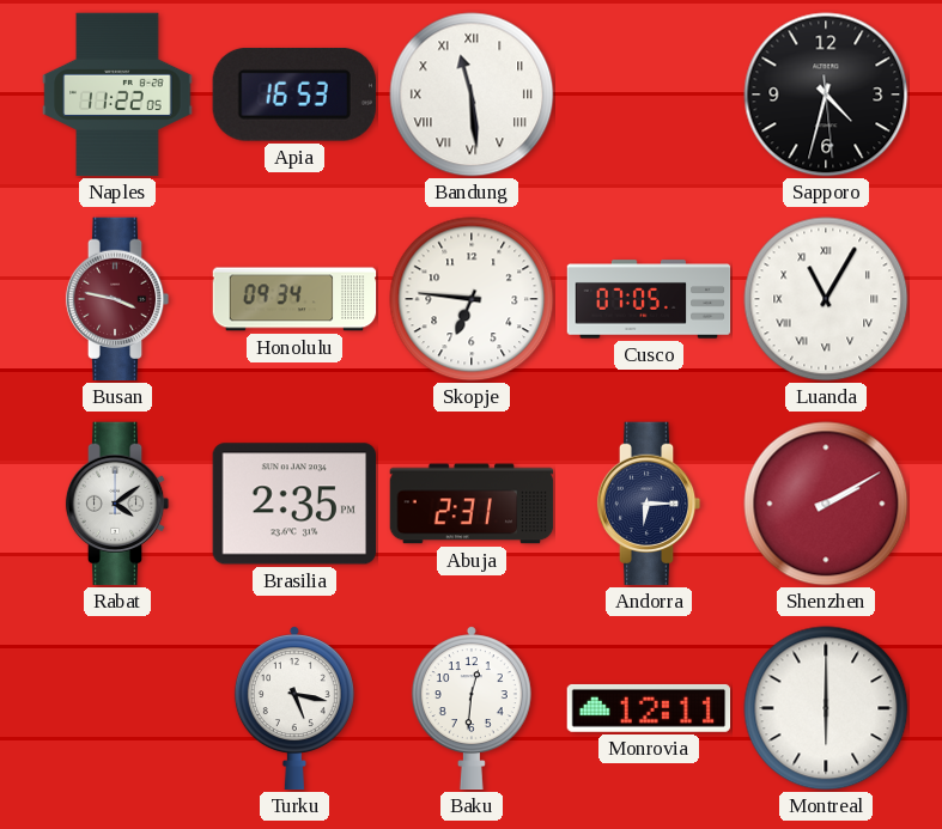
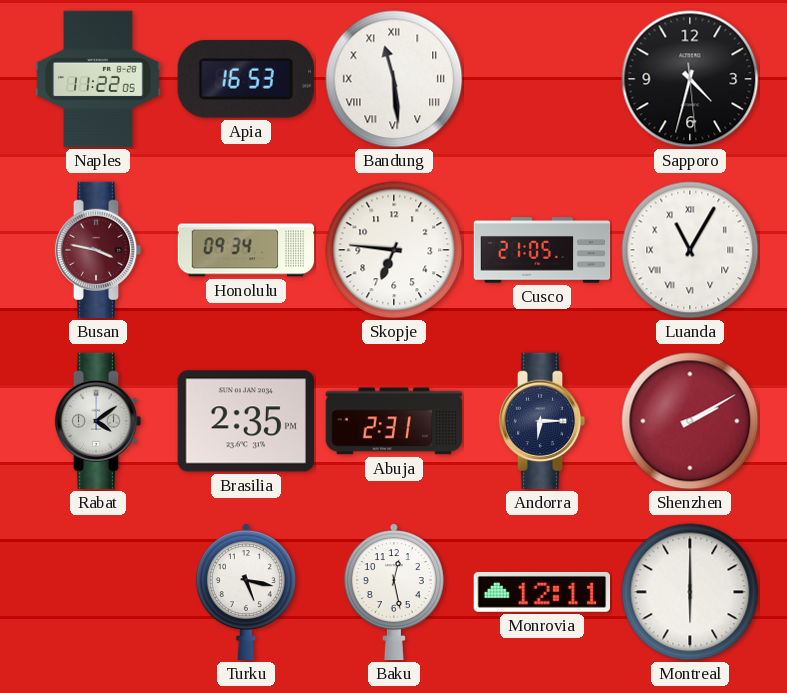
Cusco: 07:05 -> 21:05 (542, 250)
Baku: 12:31 -> 12:28 (394, 592)
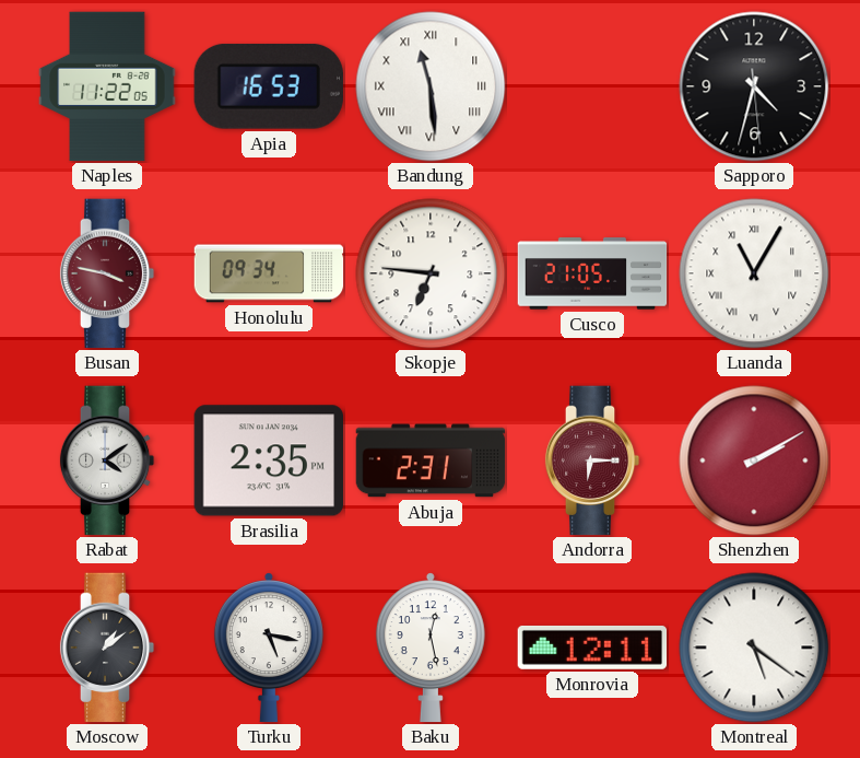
Andorra dial: navy -> burgundy (592, 460)
Moscow: none -> 1:09 (107, 648)
Montreal: 6:00 -> 5:21 (754, 648)
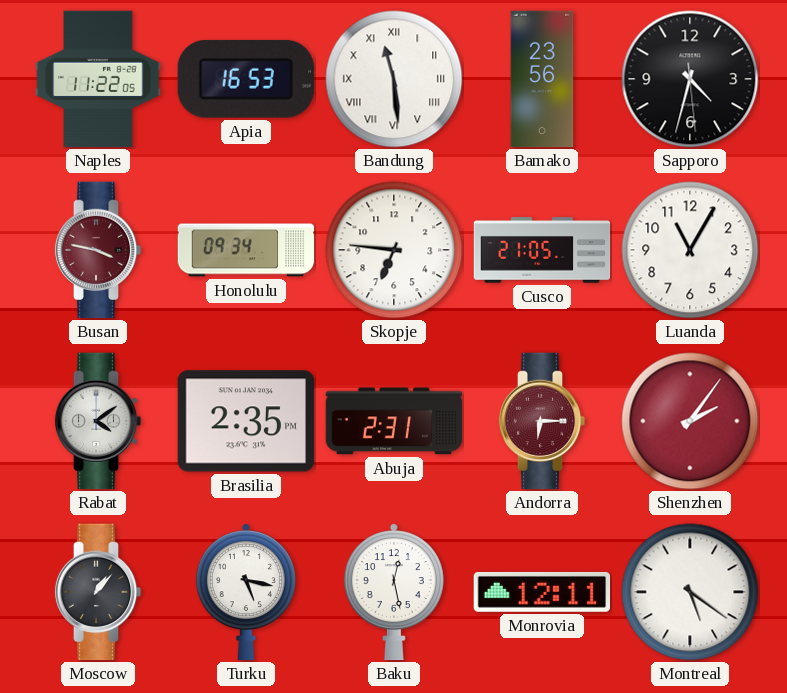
Bamako: none -> 23:56 (542, 79)
Luanda numerals: Roman -> Arabic (690, 250)
Shenzhen: 2:10 -> 2:06 (690, 421)
Moscow: 1:09 -> 1:07 (98, 592)
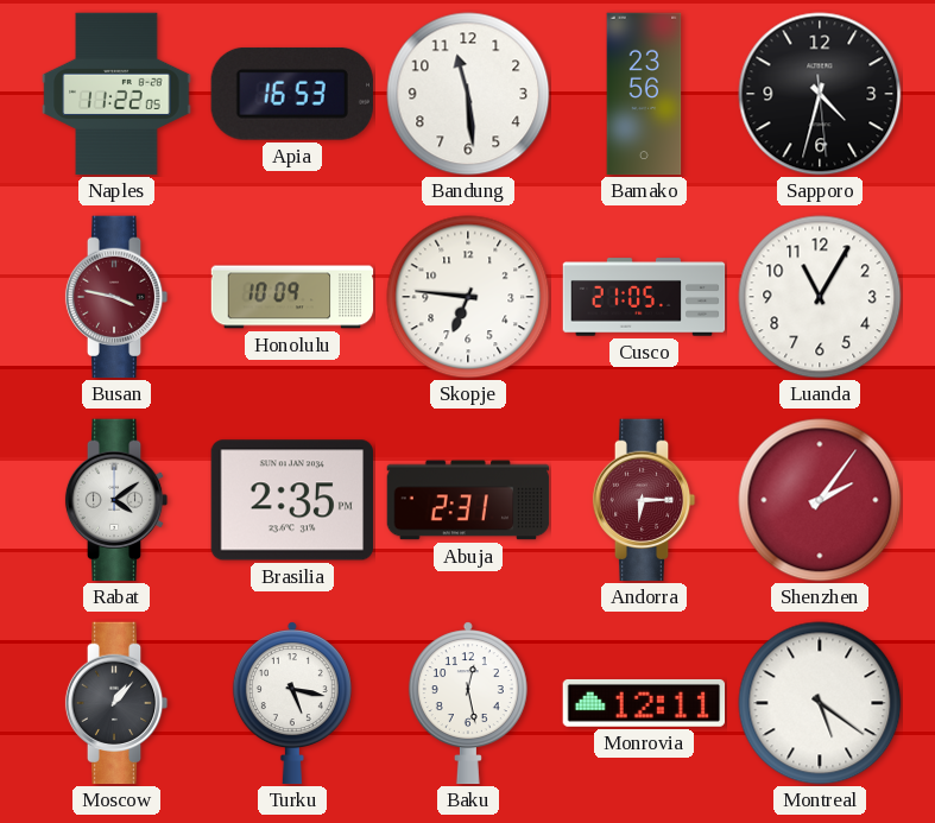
Bandung numerals: Roman -> Arabic (468, 94)
Honolulu: 09:34 -> 10:09 (292, 297)
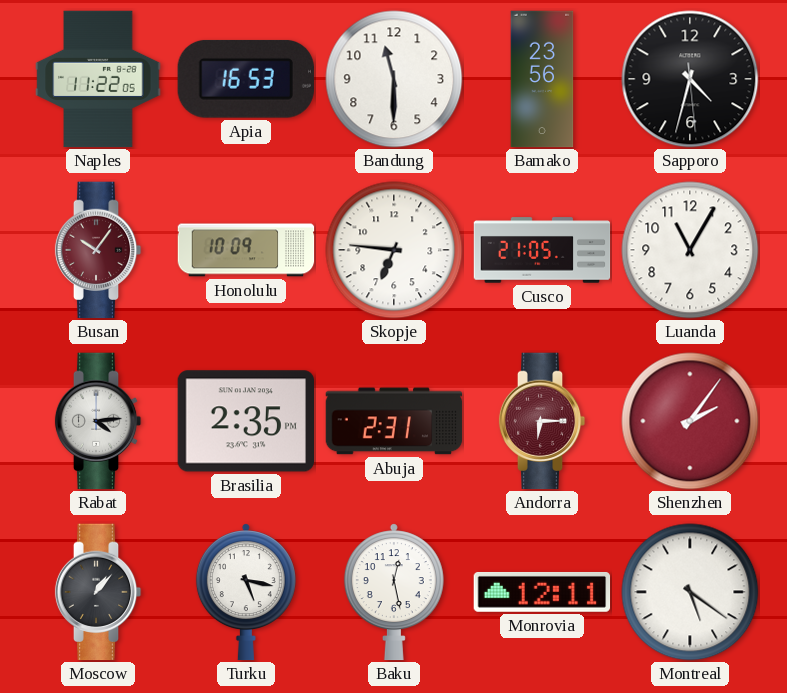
Bandung: 11:29 -> 11:30 (394, 79)
Busan: 3:47 -> 10:06 (98, 250)
Rabat: 4:09 -> 4:14 (98, 421)
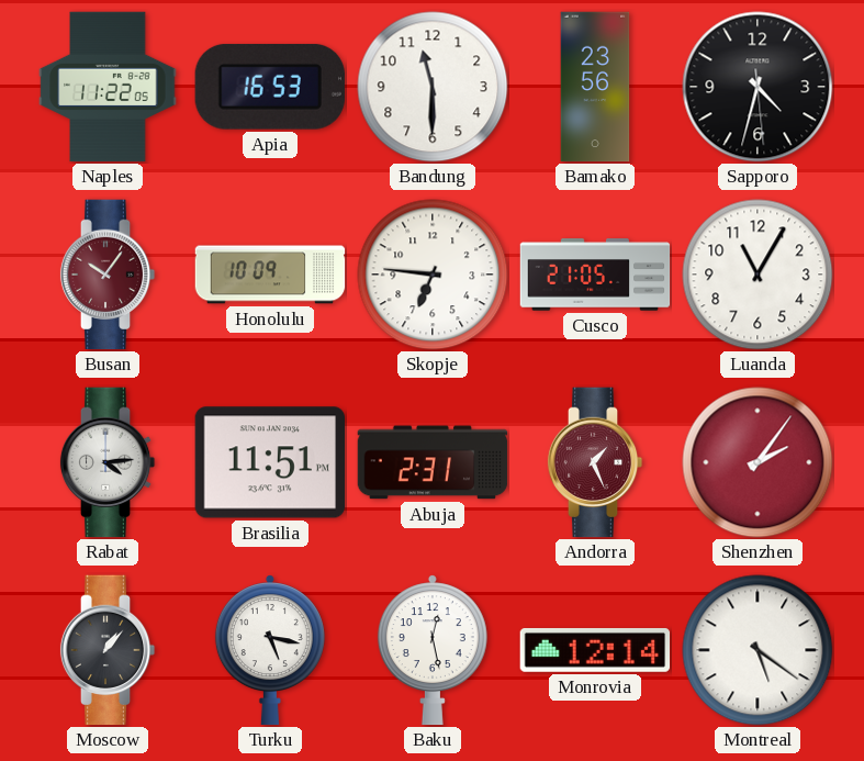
Brasilia: 2:35 -> 11:51 (269, 462)
Andorra: 6:15 -> 1:26 (595, 462)
Monrovia: 12:11 -> 12:14 (595, 650)
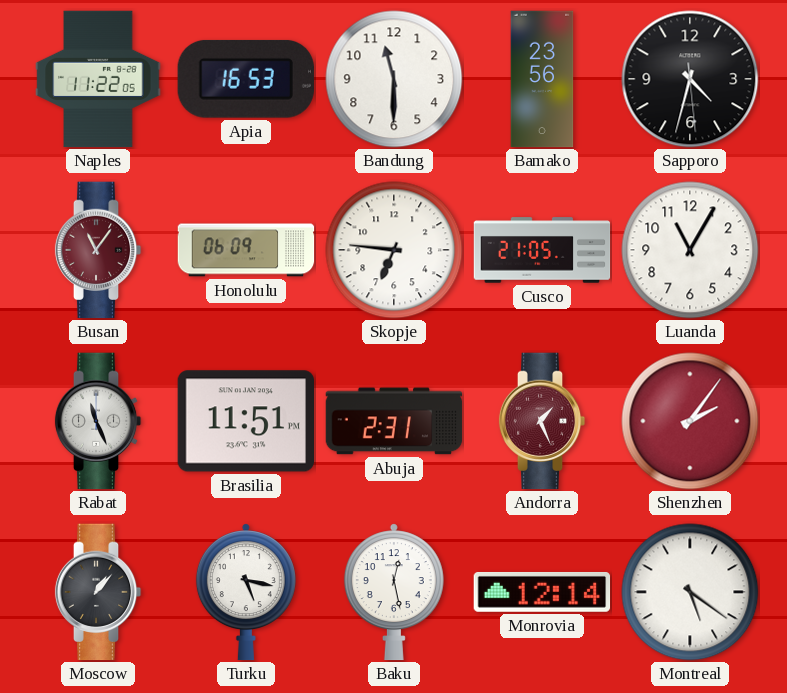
Busan: 10:06 -> 11:06 (98, 250)
Honolulu: 10:09 -> 06:09 (246, 250)
Rabat: 4:14 -> 11:26 (98, 421)
